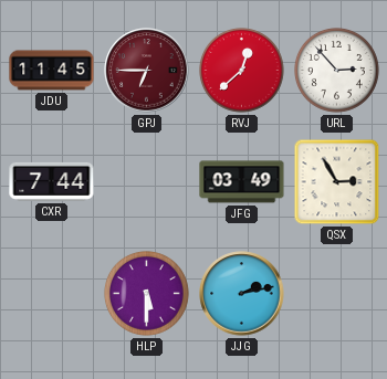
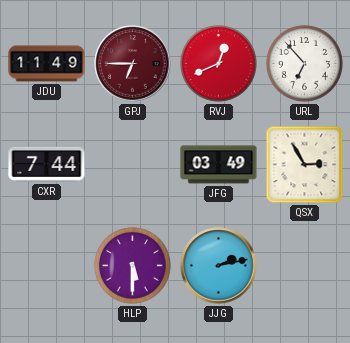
JDU: 11:45 -> 11:49 (47, 64)
RVJ: 12:38 -> 12:41 (218, 63)
URL: 2:53 -> 6:53 (304, 63)
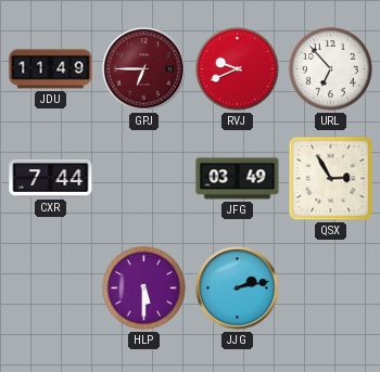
RVJ: 12:41 -> 9:41 (237, 68)
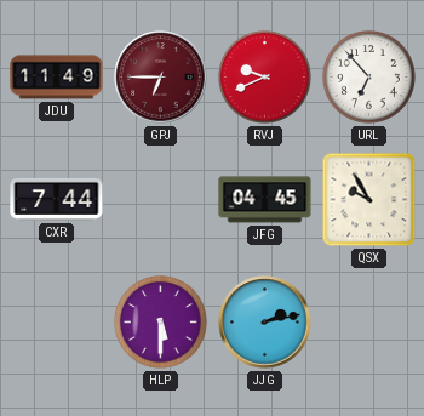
JFG: 03:49 -> 04:45 (265, 200)
QSX: 2:55 -> 9:55 (369, 200)
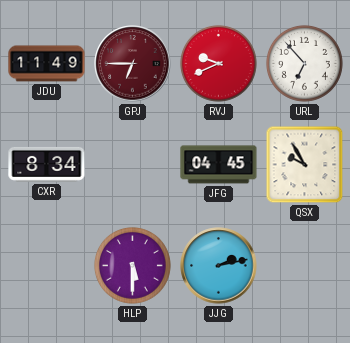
CXR: 7:44 -> 8:34 (47, 164)
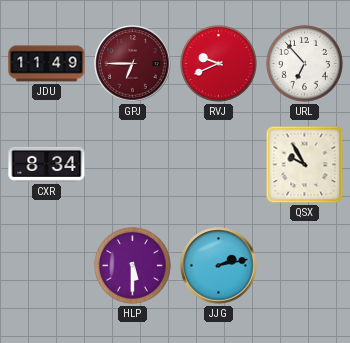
JFG: 04:45 -> none (219, 165)
